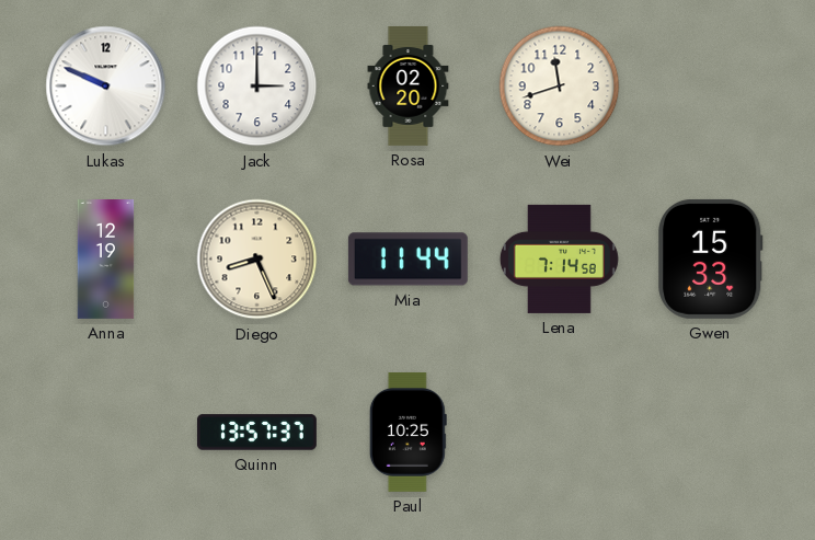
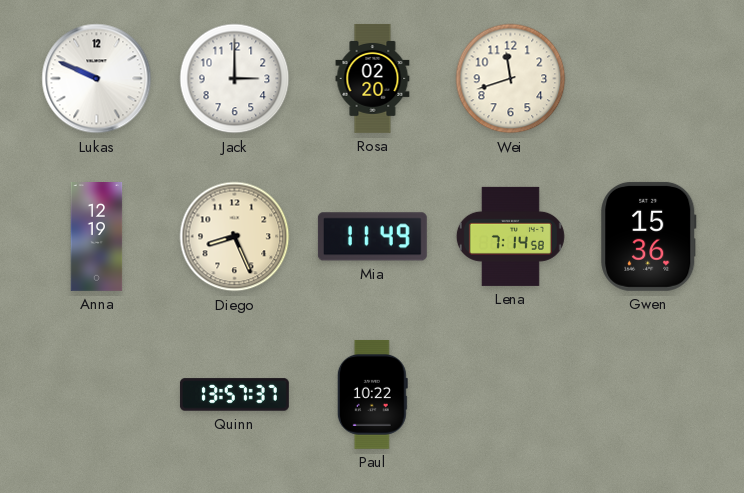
Mia: 11:44 -> 11:49 (372, 237)
Gwen: 15:33 -> 15:36 (649, 236)
Paul: 10:25 -> 10:22 (372, 394)
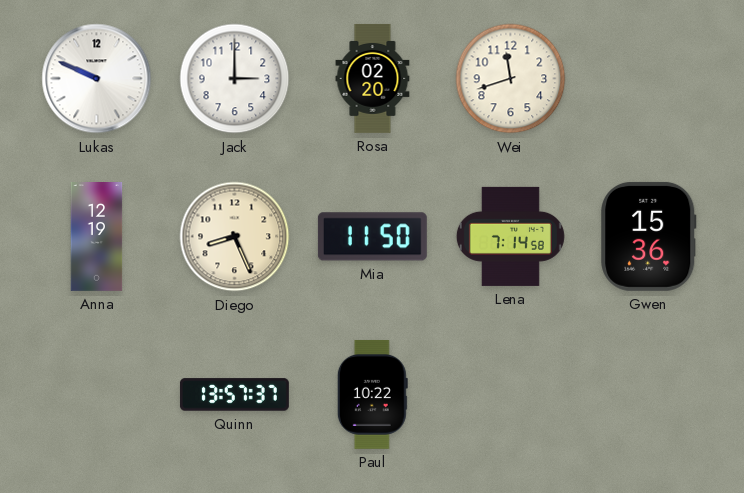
Mia: 11:49 -> 11:50 (372, 237)
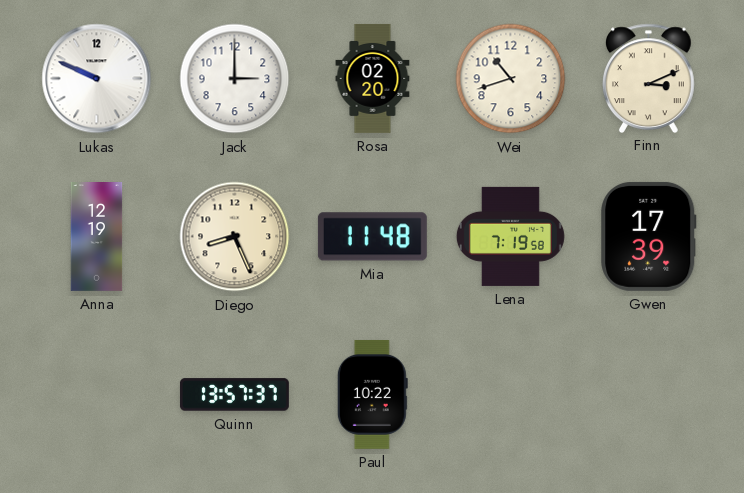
Wei: 11:42 -> 10:42 (511, 79)
Finn: none -> 3:11 (649, 78)
Mia: 11:50 -> 11:48 (372, 237)
Lena: 7:14 -> 7:19 (510, 236)
Gwen: 15:36 -> 17:39 (649, 236)
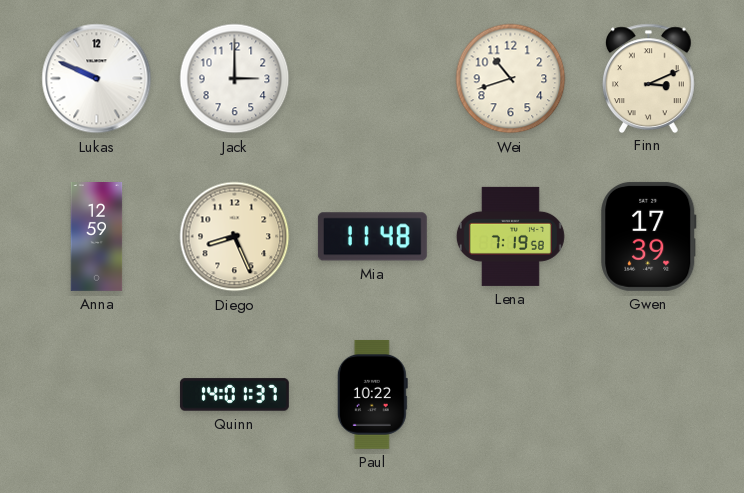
Rosa: 02:20 -> none (373, 78)
Anna: 12:19 -> 12:59 (97, 237)
Quinn: 13:57 -> 14:01 (234, 395)
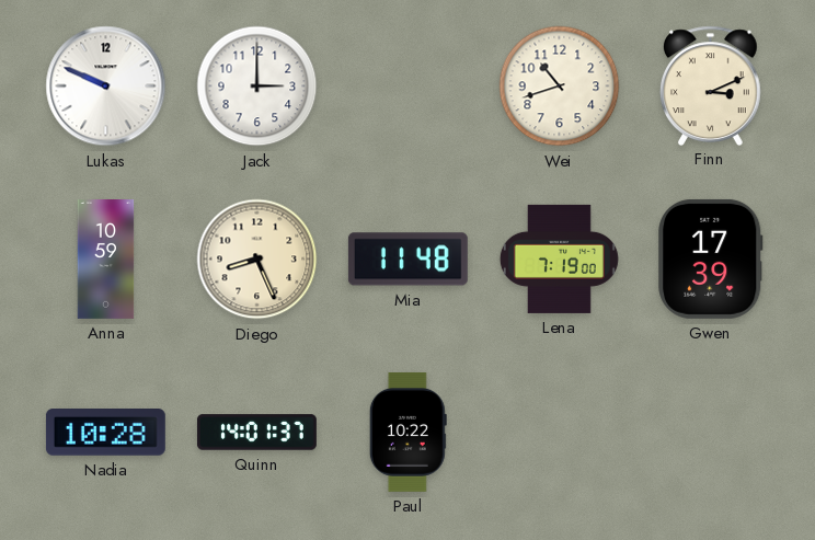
Anna: 12:59 -> 10:59 (106, 260)
Lena: 7:19:58 -> 7:19:00 (559, 258)
Nadia: none -> 10:28 (105, 433)
